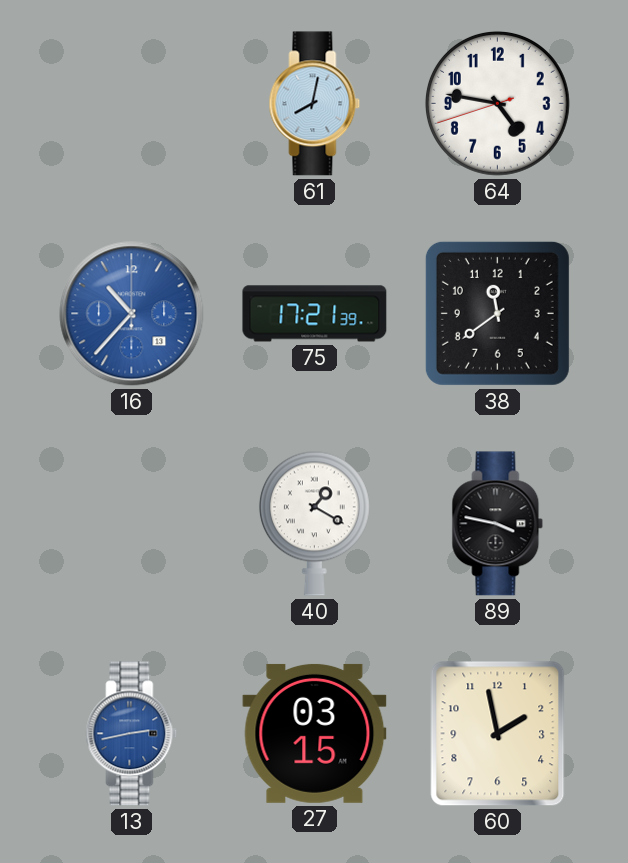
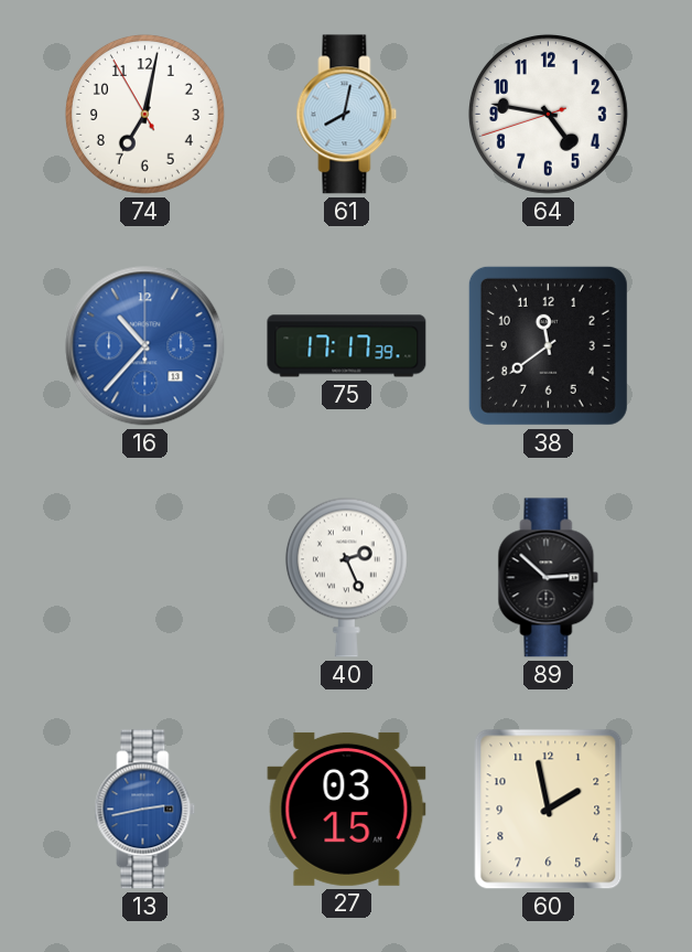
74: none -> 7:01 (144, 114)
75: 17:21 -> 17:17 (347, 346)
40: 1:20 -> 2:26 (346, 577)
89: 3:47 -> 2:52 (549, 578)
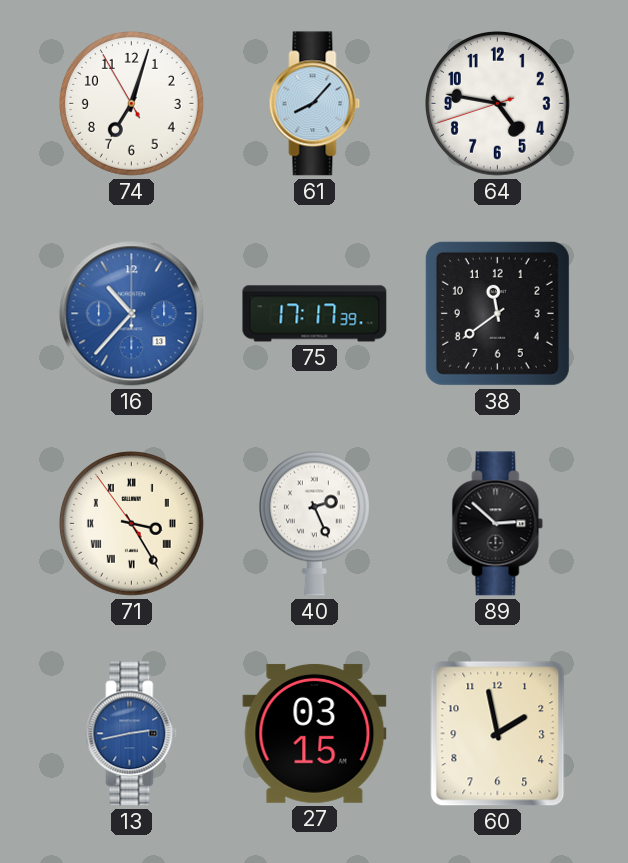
74: 7:01 -> 7:02 (131, 103)
61: 8:02 -> 8:07 (315, 104)
71: none -> 3:24 (131, 523)
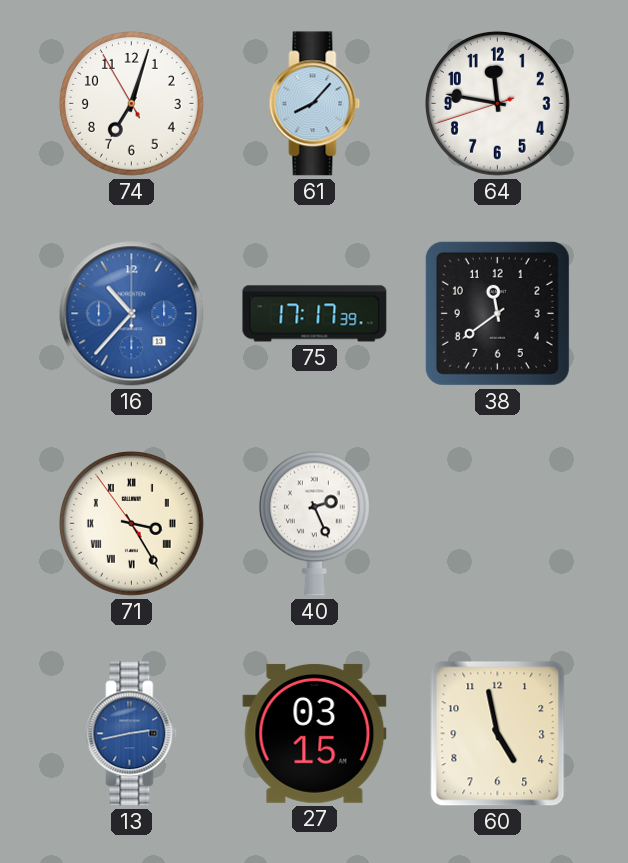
64: 4:46 -> 11:46 (497, 103)
89: 2:52 -> none (498, 524)
60: 1:58 -> 4:58 (498, 734)
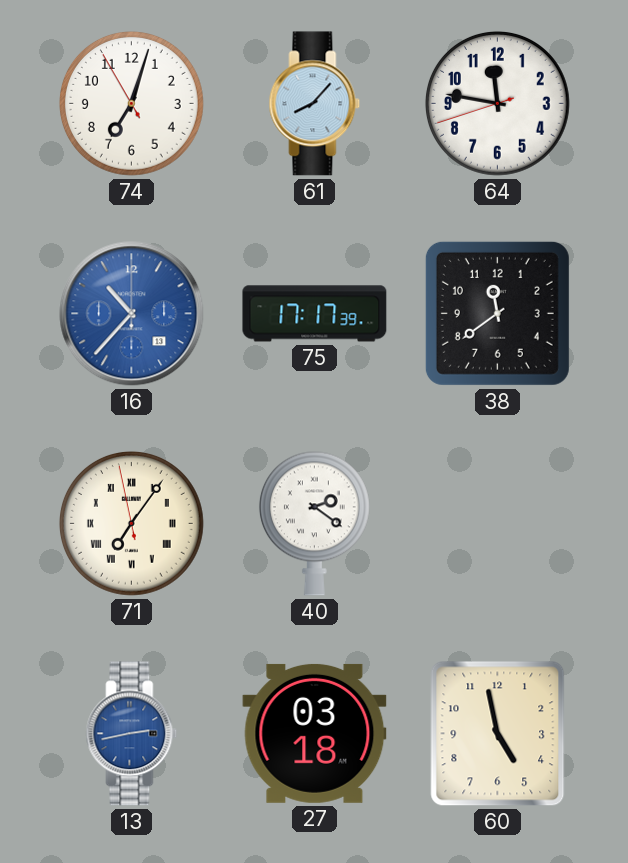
71: 3:24 -> 7:05 (131, 523)
40: 2:26 -> 2:21 (314, 523)
27: 03:15 -> 03:18 (315, 733)
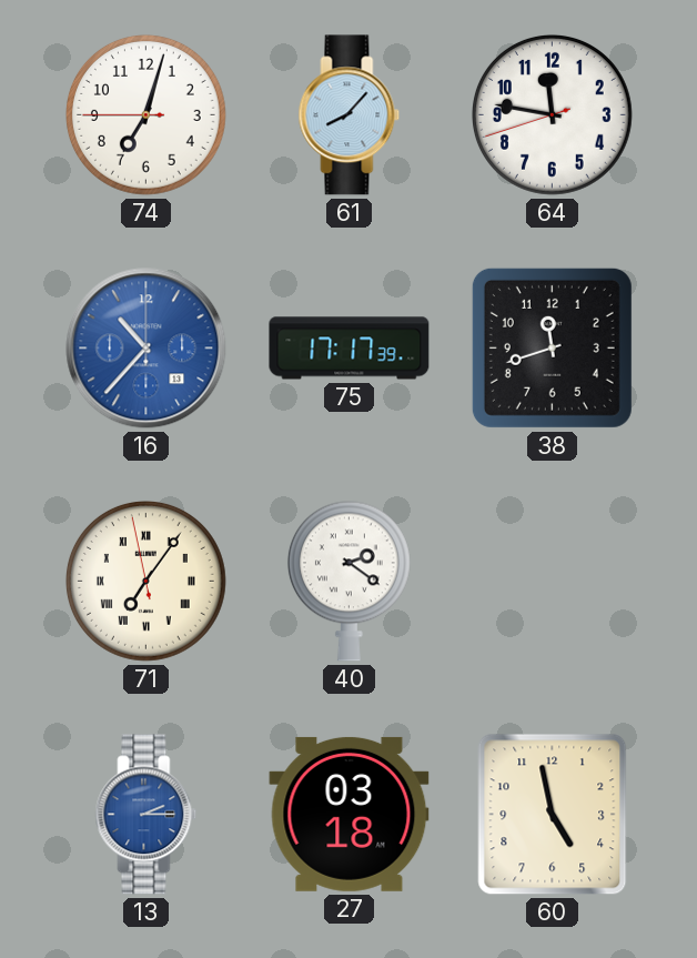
74: 7:02:55 -> 7:02:45 (145, 114)
38: 11:39 -> 11:42 (552, 347)
13: 2:43 -> 2:15 (147, 815)
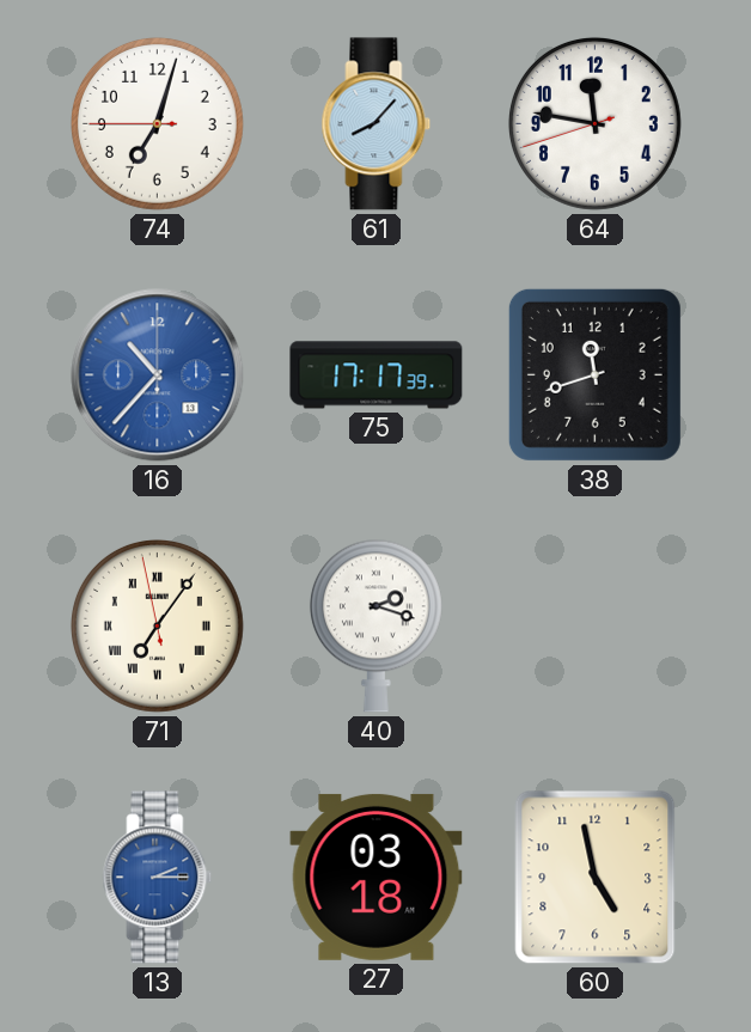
40: 2:21 -> 2:18 (375, 625)
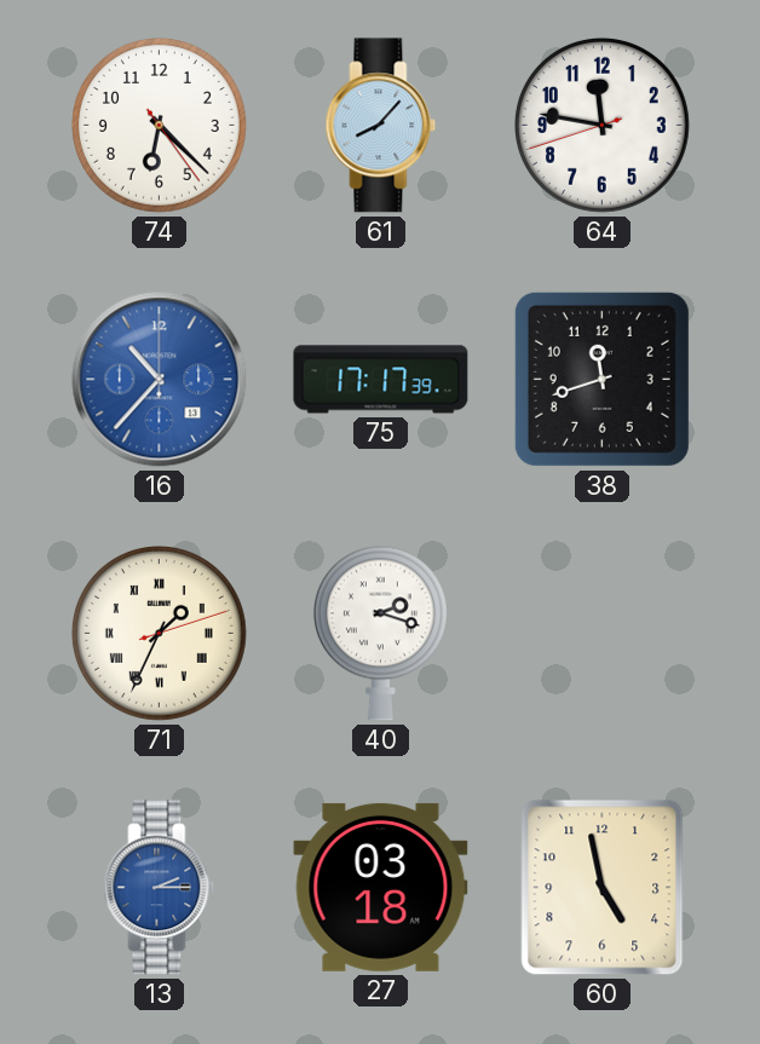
74: 7:02 -> 6:22 (159, 125)
71: 7:05 -> 1:34 (159, 633)
